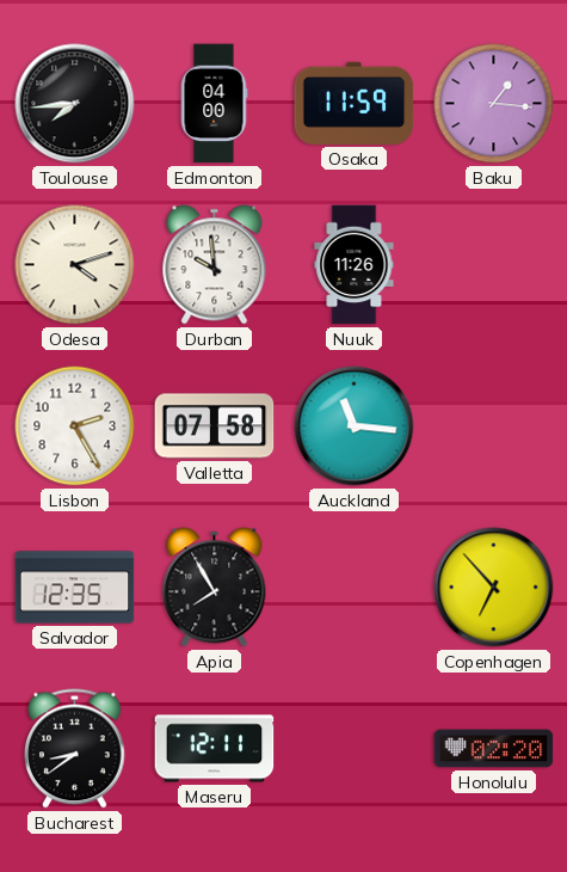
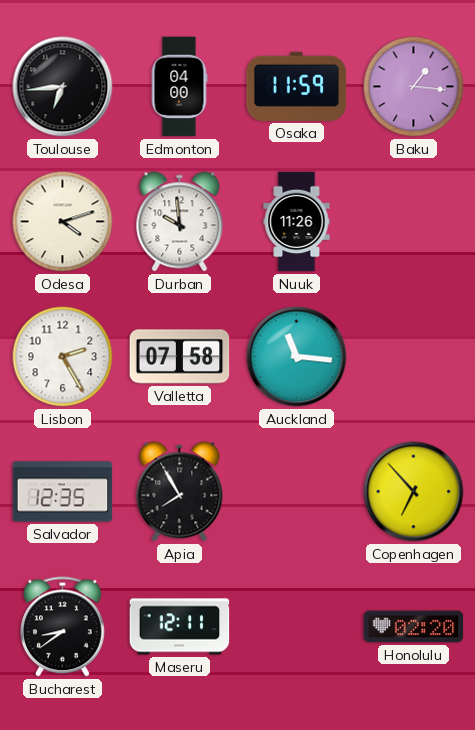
Toulouse: 7:44 -> 6:44 (63, 87)
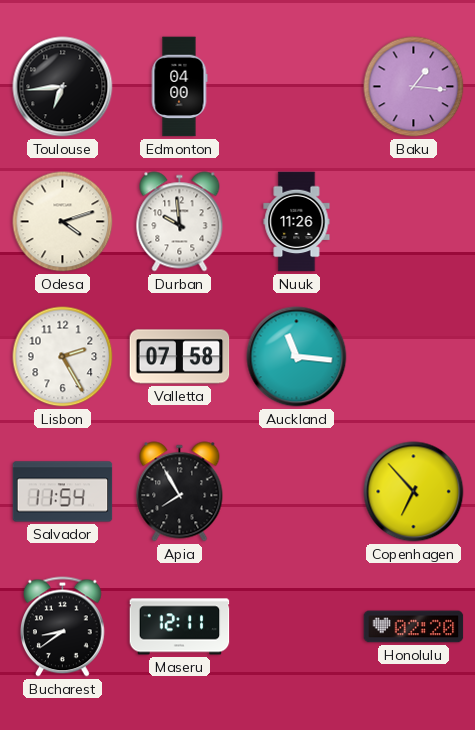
Osaka: 11:59 -> none (297, 86)
Salvador: 12:35 -> 11:54 (63, 492)
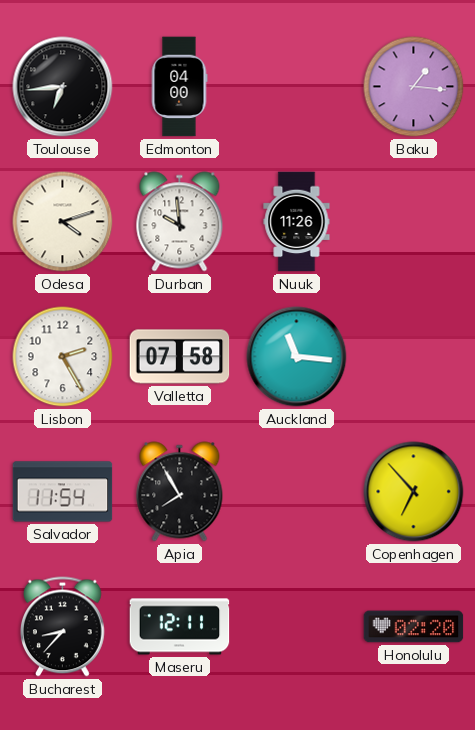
Bucharest: 8:39 -> 8:37 (63, 627)
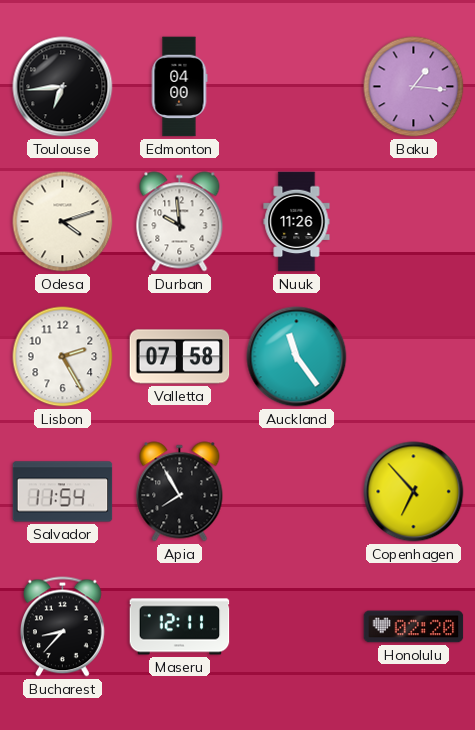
Auckland: 11:16 -> 11:24 (297, 357)
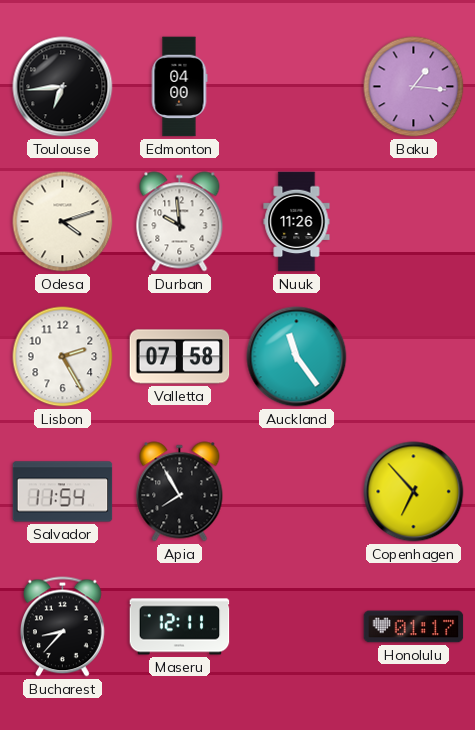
Honolulu: 02:20 -> 01:17 (414, 627)
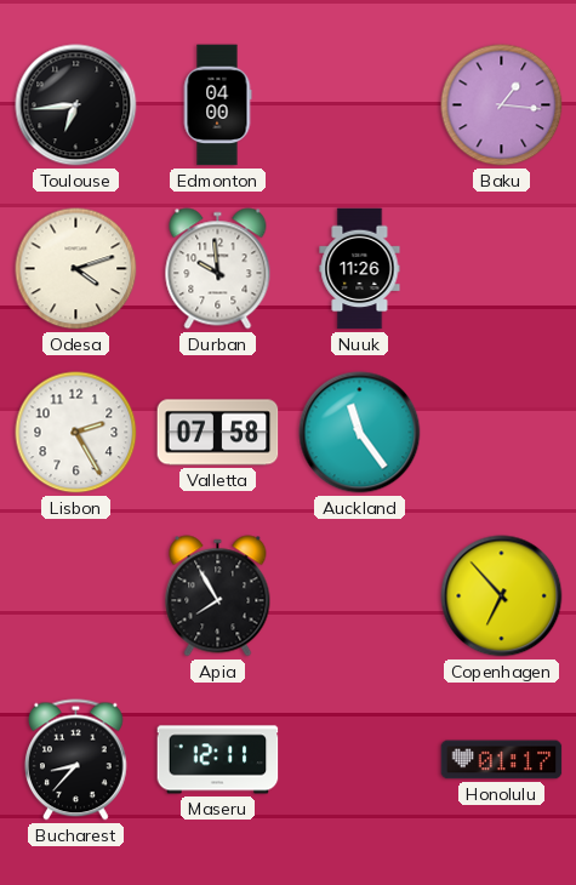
Salvador: 11:54 -> none (63, 492)
